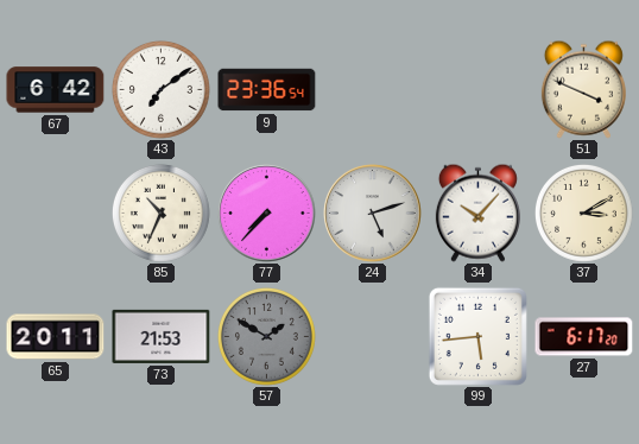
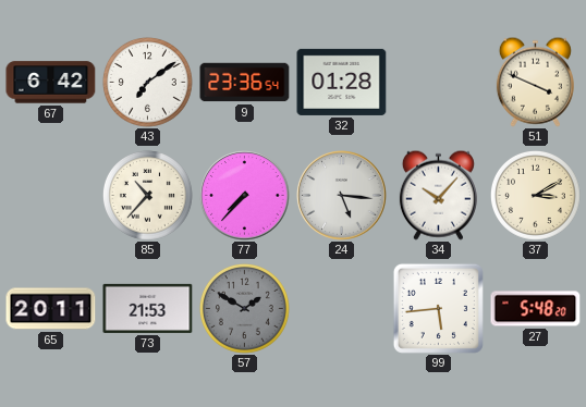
32: none -> 01:28 (342, 82)
85: 10:34 -> 10:37 (148, 196)
24: 5:12 -> 5:16 (342, 196)
27: 6:17 -> 5:48 (536, 309)
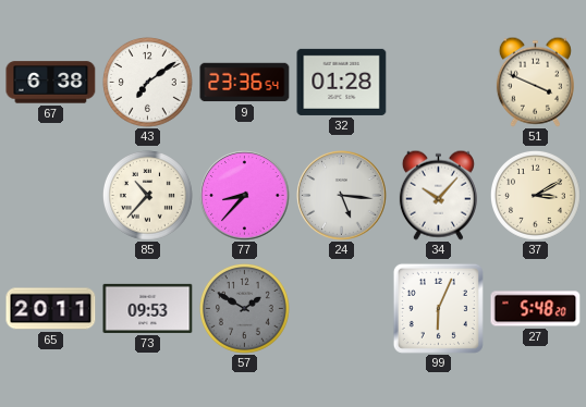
67: 6:42 -> 6:38 (51, 83)
77: 7:37 -> 8:37 (245, 196)
73: 21:53 -> 09:53 (148, 308)
99: 5:44 -> 6:04 (438, 308)
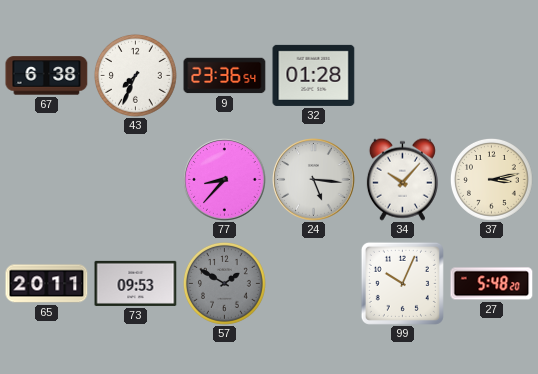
43: 7:09 -> 7:34 (136, 76)
51: 3:49 -> none (535, 82)
85: 10:37 -> none (148, 196)
37: 3:10 -> 3:13 (492, 180)
99: 6:04 -> 10:04 (402, 283)
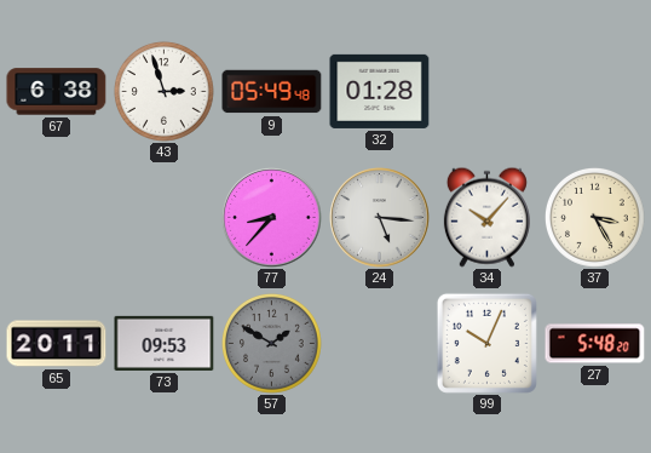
43: 7:34 -> 2:57 (165, 92)
9: 23:36 -> 05:49 (272, 92)
37: 3:13 -> 3:25 (595, 218)
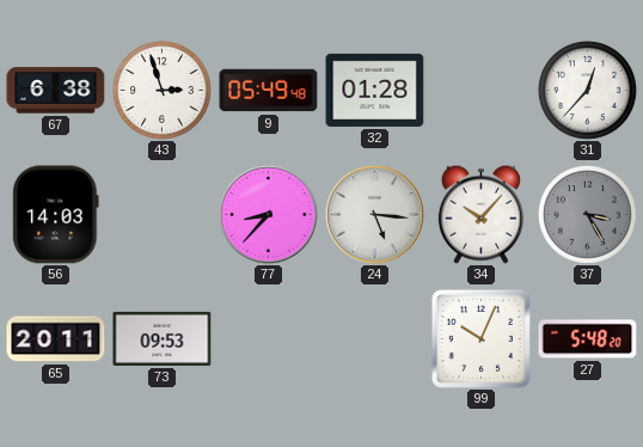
31: none -> 12:37 (588, 91)
56: none -> 14:03 (56, 215)
37 dial: cream -> grey (588, 215)
57: 1:50 -> none (272, 344)
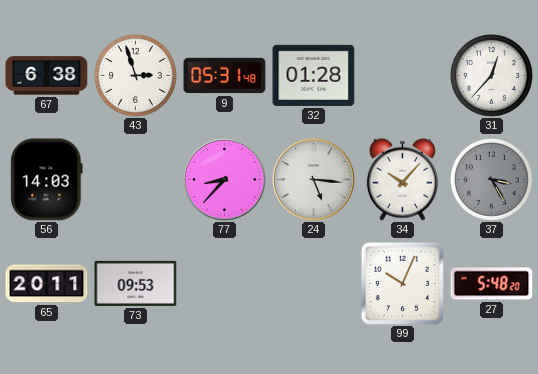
9: 05:49 -> 05:31 (225, 76)
